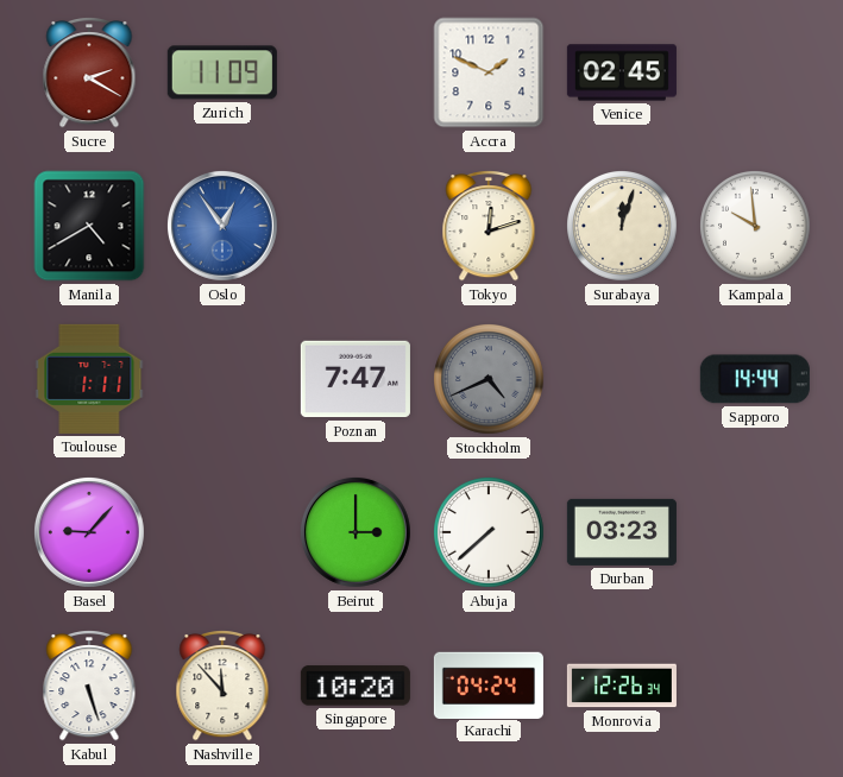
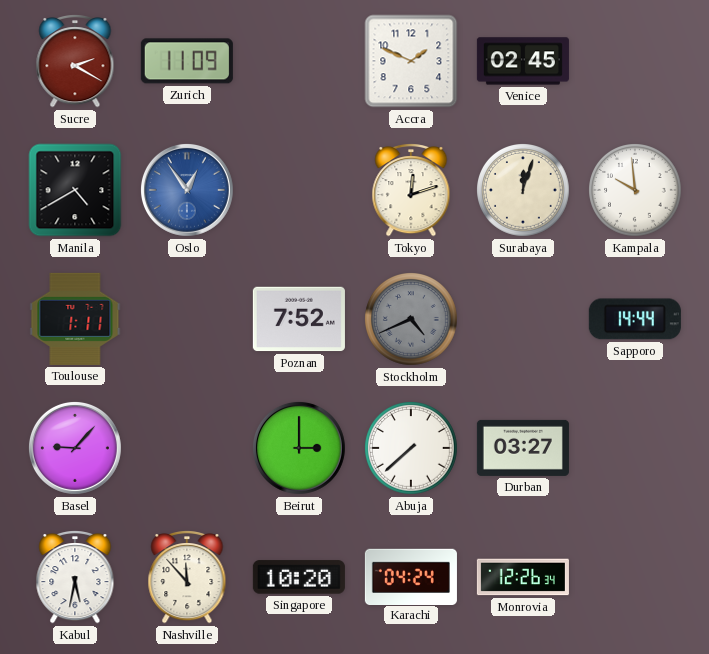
Poznan: 7:47 -> 7:52 (299, 319)
Durban: 03:23 -> 03:27 (523, 448)
Kabul: 5:27 -> 5:32 (75, 578)
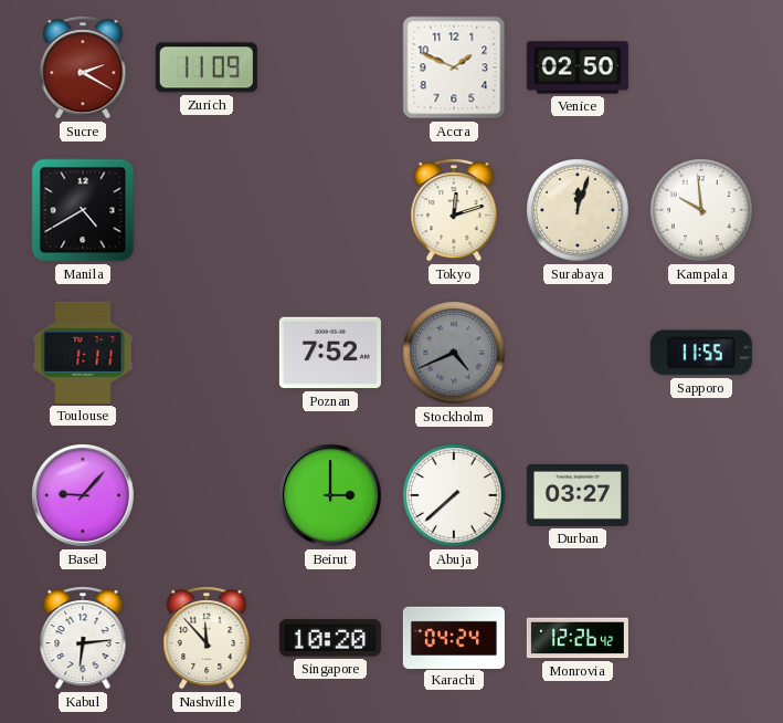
Venice: 02:45 -> 02:50 (578, 67)
Oslo: 12:54 -> none (187, 190)
Sapporo: 14:44 -> 11:55 (701, 353)
Kabul: 5:32 -> 6:14 (83, 639)
Monrovia: 12:26:34 -> 12:26:42 (578, 638)
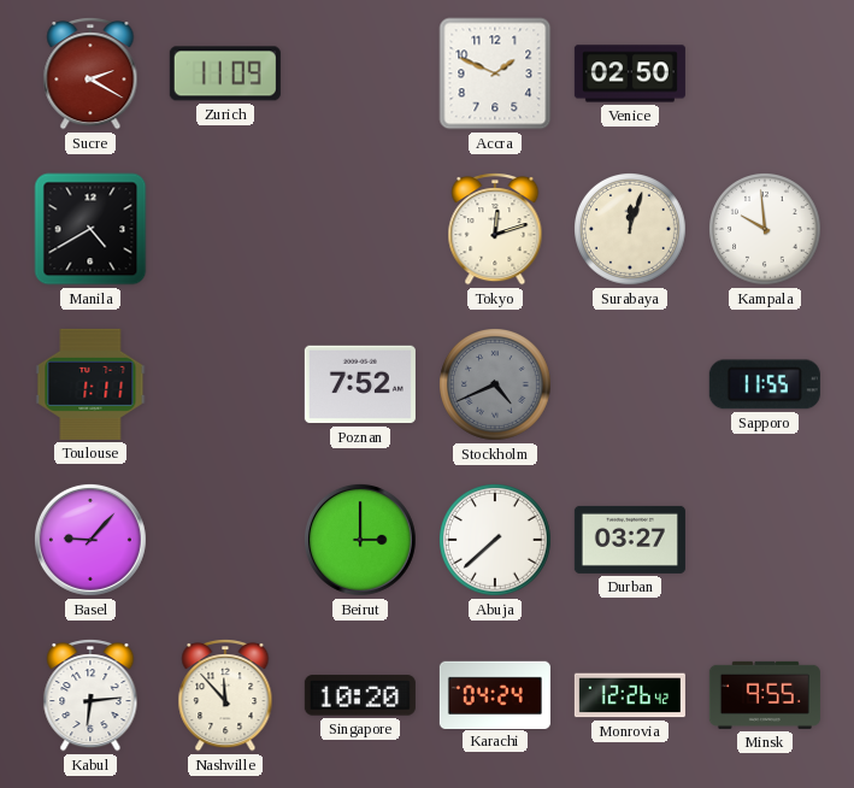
Minsk: none -> 9:55 (765, 695)
